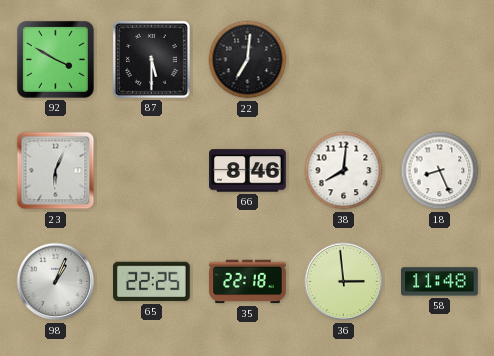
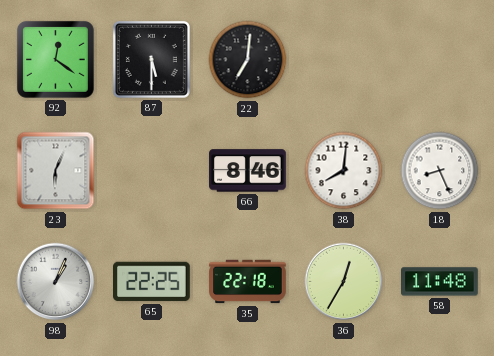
92: 3:50 -> 12:21 (56, 60)
36: 2:59 -> 12:35 (344, 282)
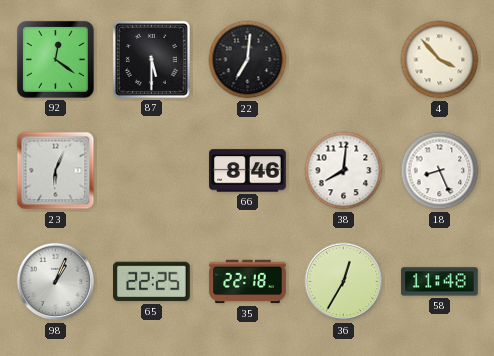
4: none -> 3:53 (440, 60)
